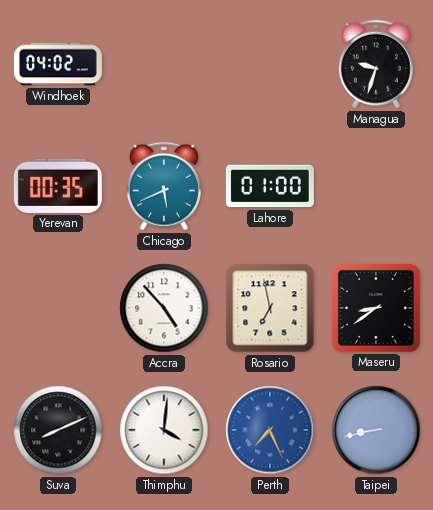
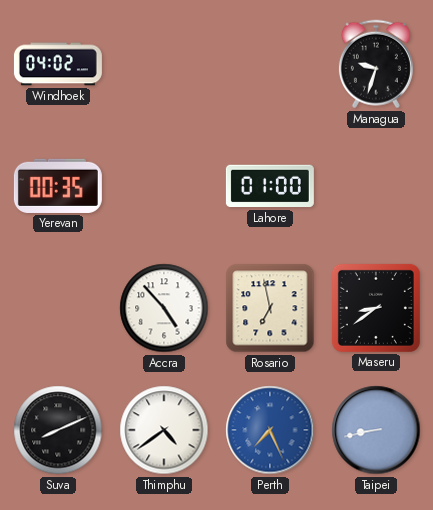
Chicago: 5:41 -> none (164, 186)
Thimphu: 4:01 -> 4:39 (164, 430)
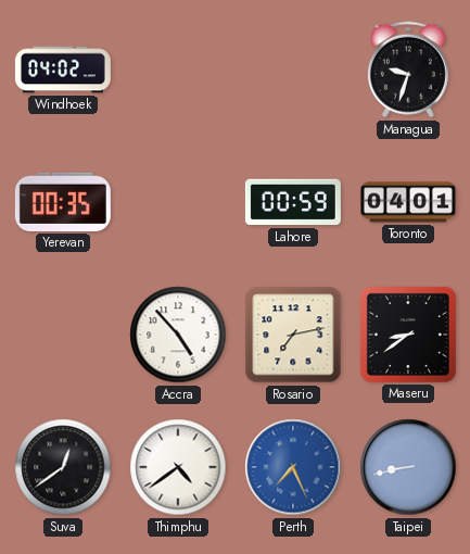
Lahore: 01:00 -> 00:59 (293, 202)
Toronto: none -> 04:01 (408, 202)
Rosario: 6:58 -> 7:13 (293, 335)
Suva: 8:11 -> 12:39 (63, 467)
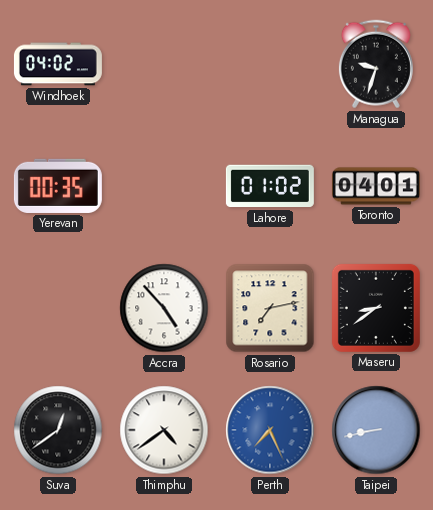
Lahore: 00:59 -> 01:02 (270, 186)
